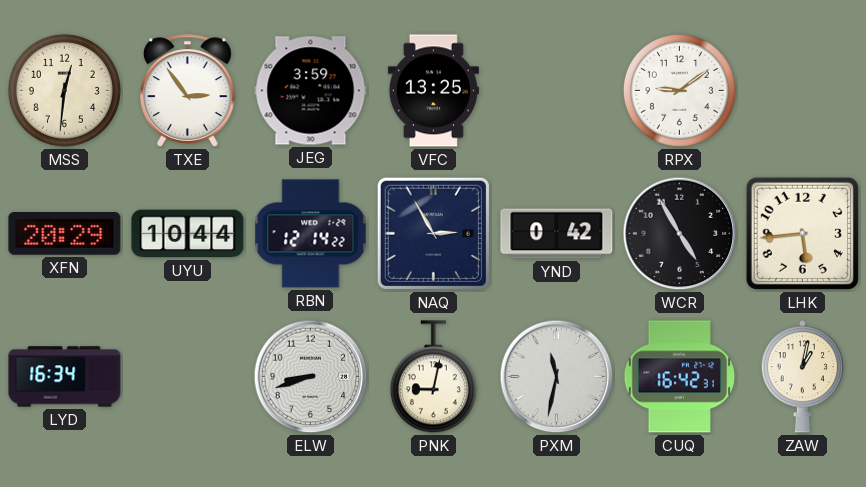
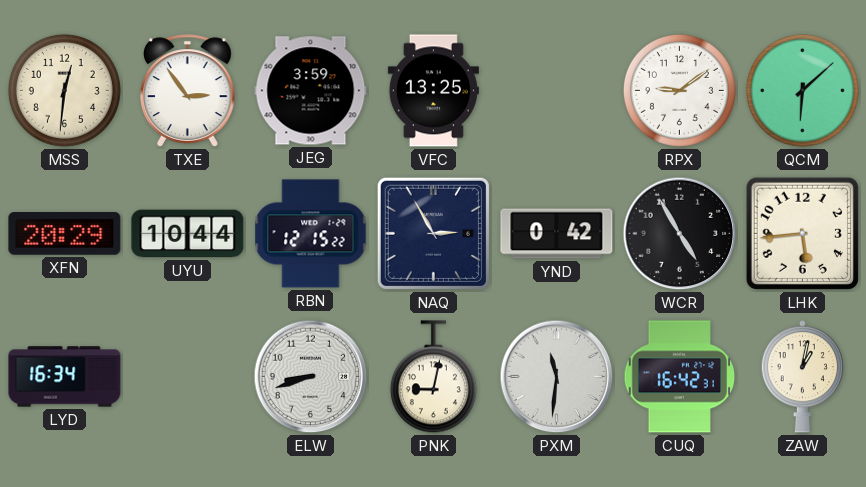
QCM: none -> 6:08 (802, 90)
RBN: 12:14 -> 12:15 (311, 234)
PXM: 11:32 -> 11:31 (557, 377)
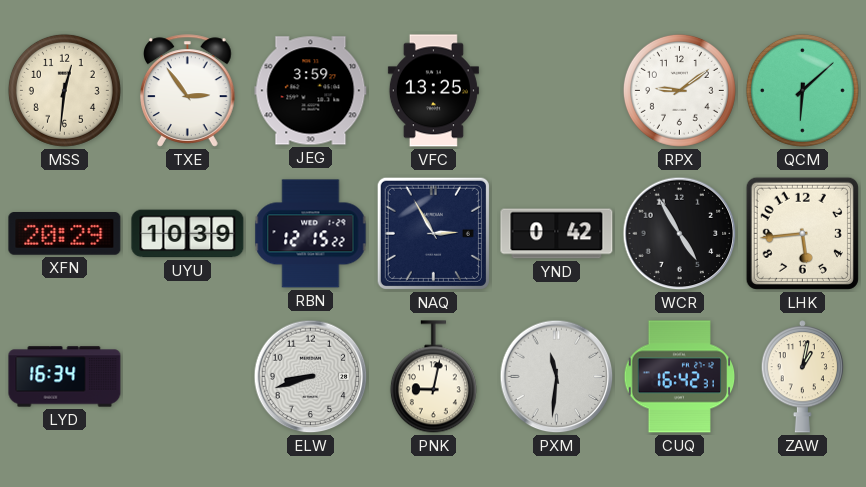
UYU: 10:44 -> 10:39 (188, 234)
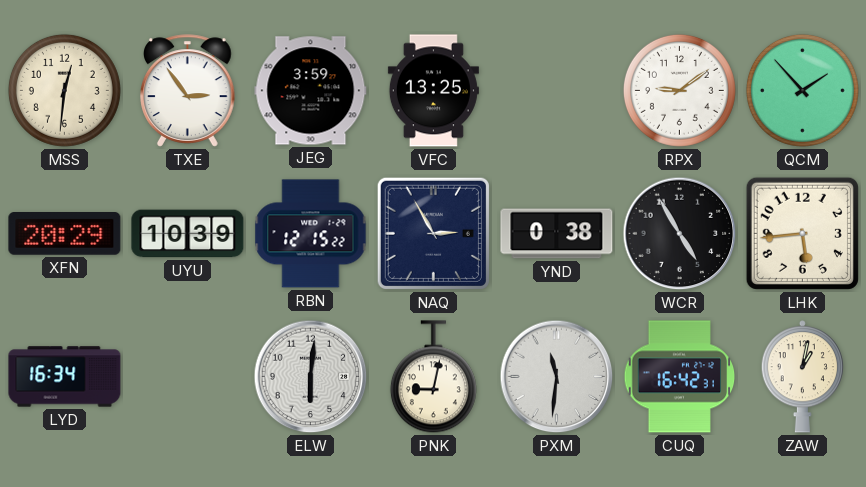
QCM: 6:08 -> 1:53 (802, 90)
YND: 0:42 -> 0:38 (557, 234)
ELW: 8:42 -> 6:01 (311, 377)
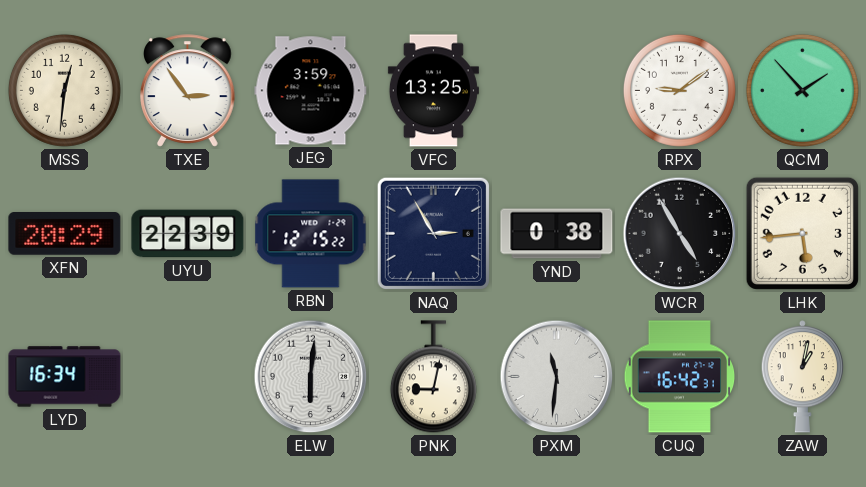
UYU: 10:39 -> 22:39 (188, 234)
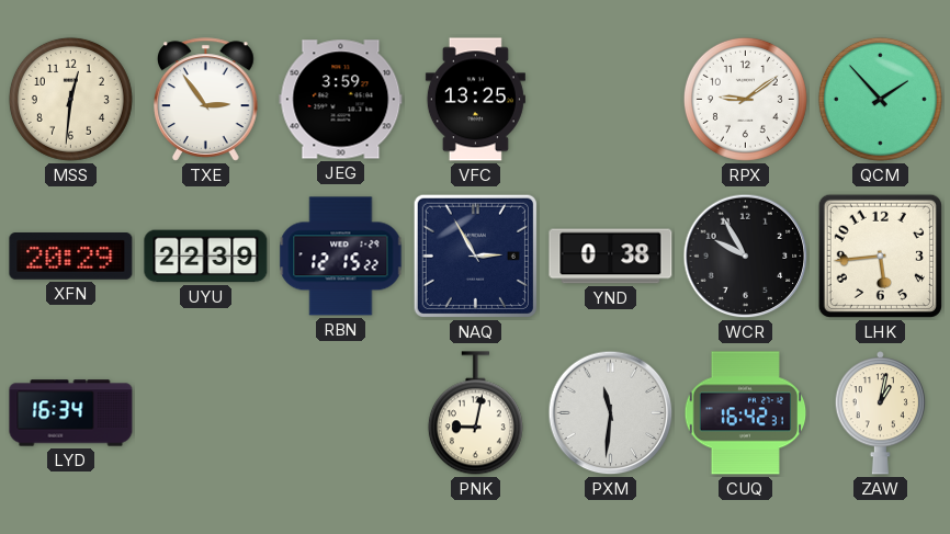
WCR: 4:55 -> 9:55 (746, 257)
ELW: 6:01 -> none (311, 377)
